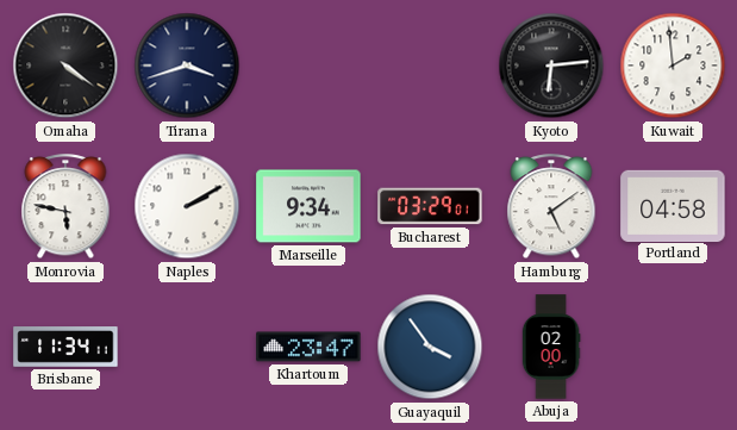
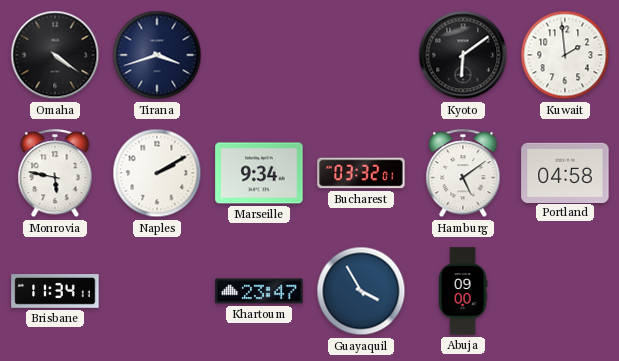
Kyoto: 6:14 -> 6:09 (463, 55)
Bucharest: 03:29 -> 03:32 (361, 173)
Guayaquil: 3:54 -> 3:55 (361, 291)
Abuja: 02:00 -> 09:00 (463, 291)
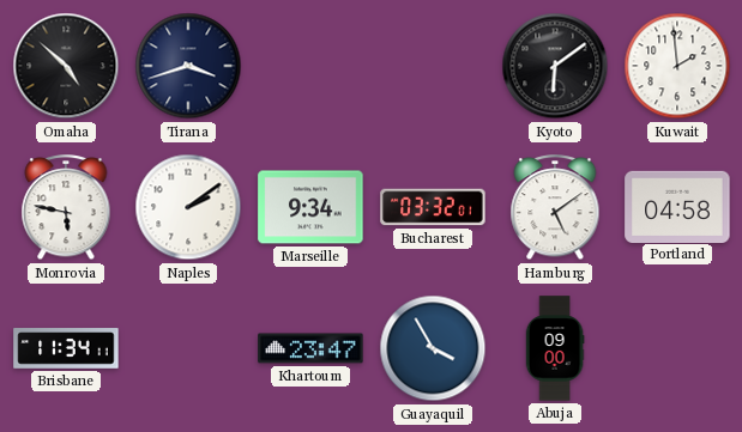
Omaha: 4:21 -> 4:52 (66, 66)
Naples: 2:10 -> 2:09 (188, 207)
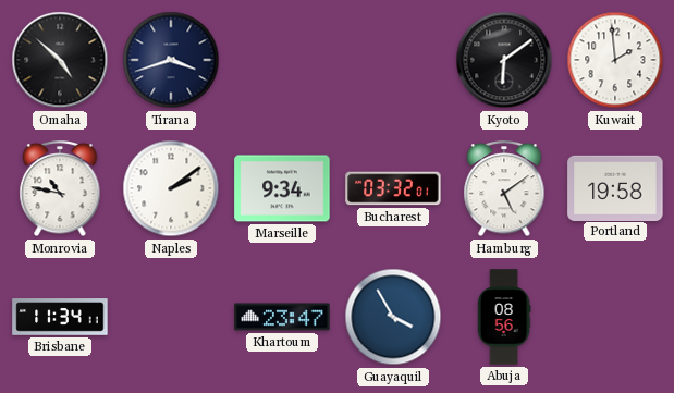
Monrovia: 5:47 -> 10:47 (60, 189)
Portland: 04:58 -> 19:58 (615, 187)
Abuja: 09:00 -> 08:56 (504, 317)
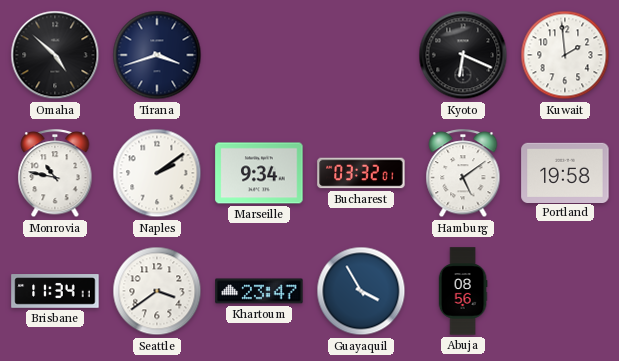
Kyoto: 6:09 -> 6:19 (463, 55)
Seattle: none -> 3:39 (157, 291)
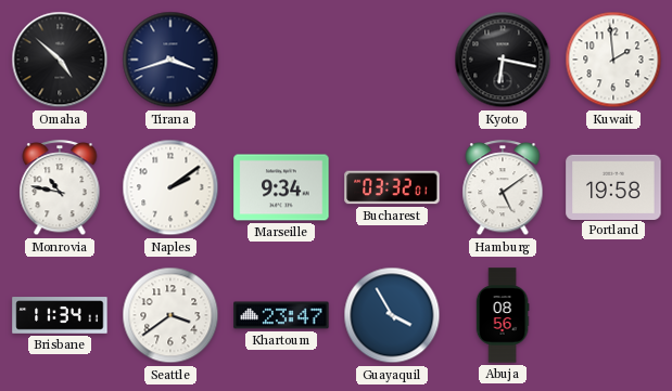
Kyoto: 6:19 -> 6:17 (503, 60)
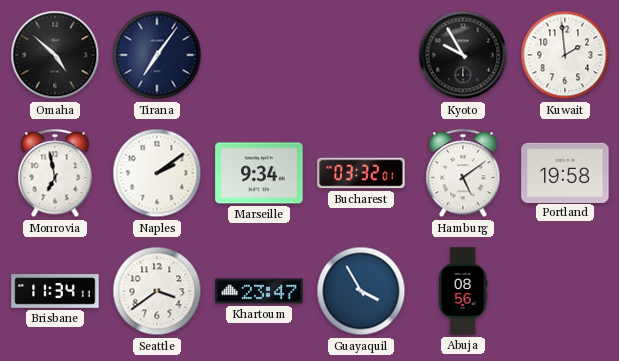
Tirana: 3:42 -> 7:06 (157, 55)
Kyoto: 6:17 -> 9:55 (463, 55)
Monrovia: 10:47 -> 6:58 (55, 174)
